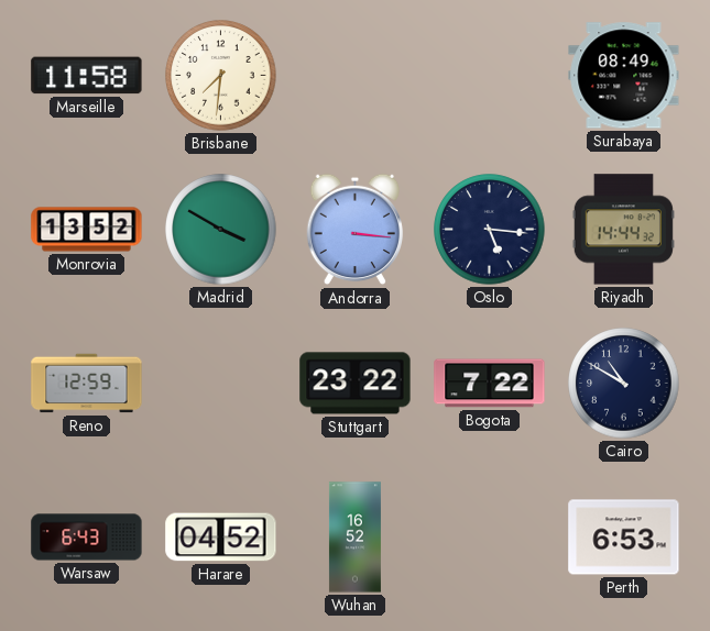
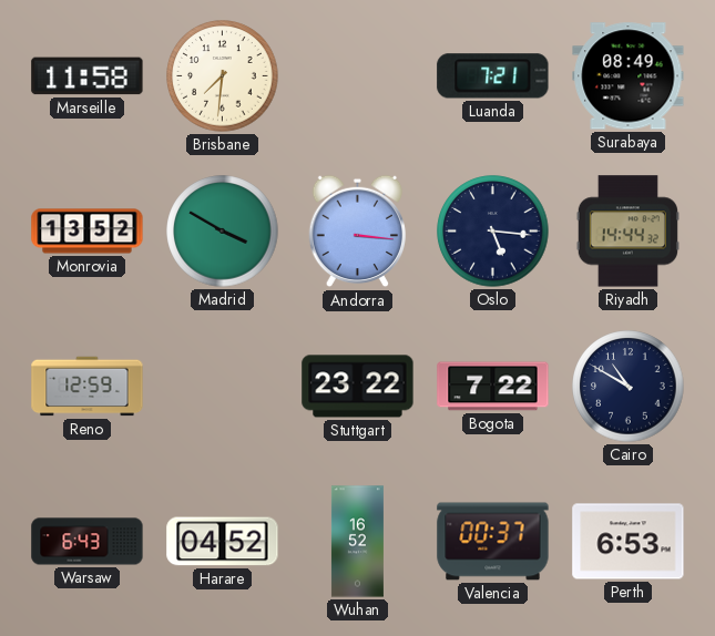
Luanda: none -> 7:21 (493, 76)
Valencia: none -> 00:37 (493, 542)
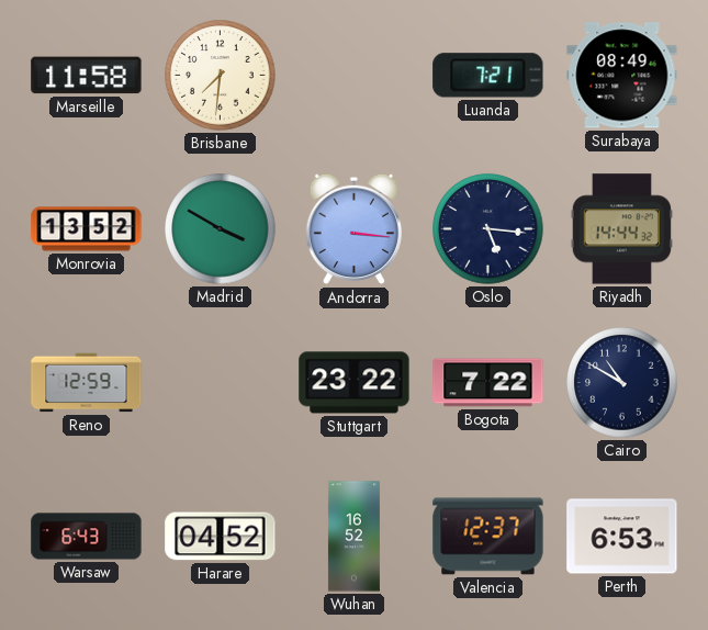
Valencia: 00:37 -> 12:37 (488, 537)
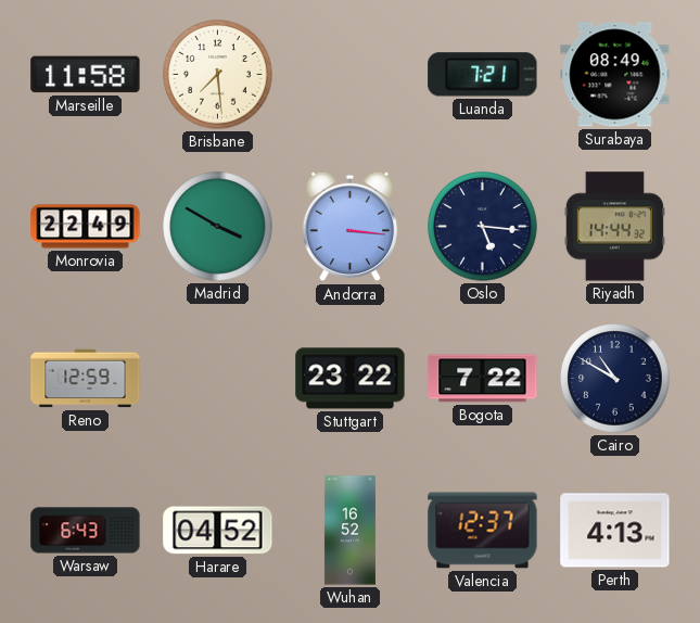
Brisbane: 7:31 -> 7:29 (218, 75)
Monrovia: 13:52 -> 22:49 (86, 227)
Perth: 6:53 -> 4:13 (615, 531)
